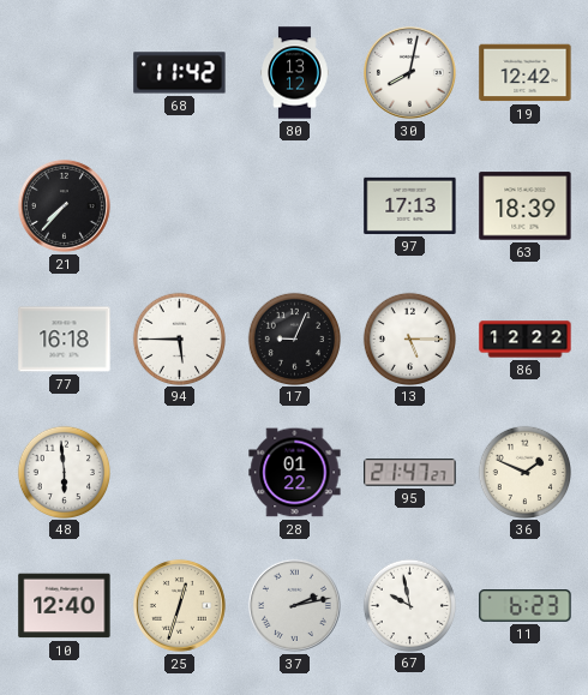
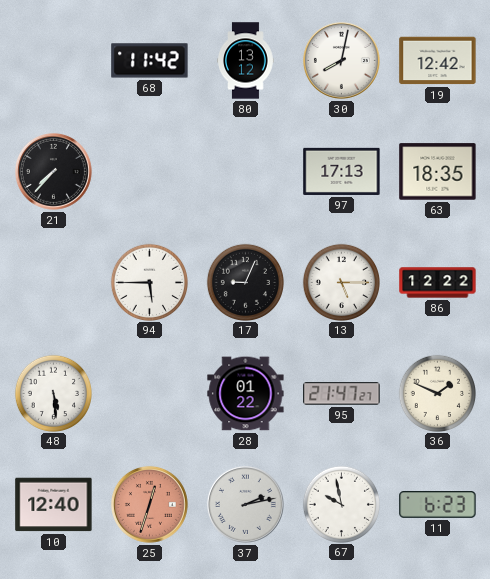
63: 18:39 -> 18:35 (438, 172)
77: 16:18 -> none (65, 340)
48: 5:59 -> 5:29 (53, 393)
25 dial: cream -> salmon (149, 504)
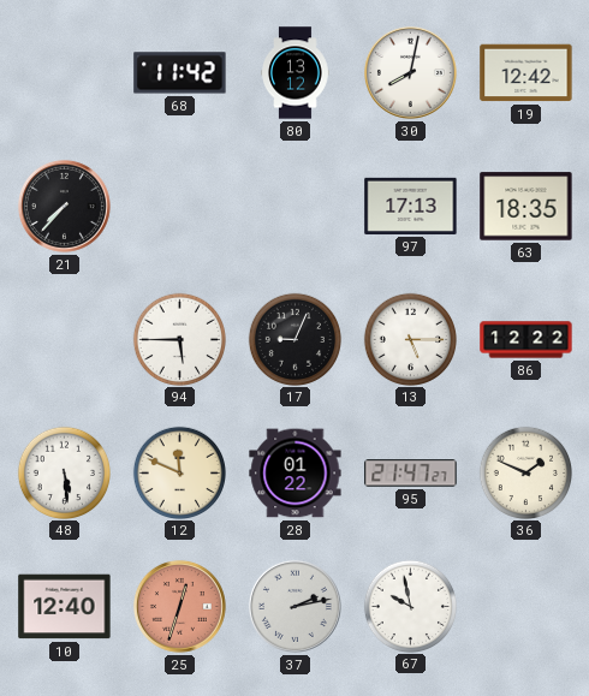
12: none -> 11:49 (179, 472)
11: 6:23 -> none (438, 505)
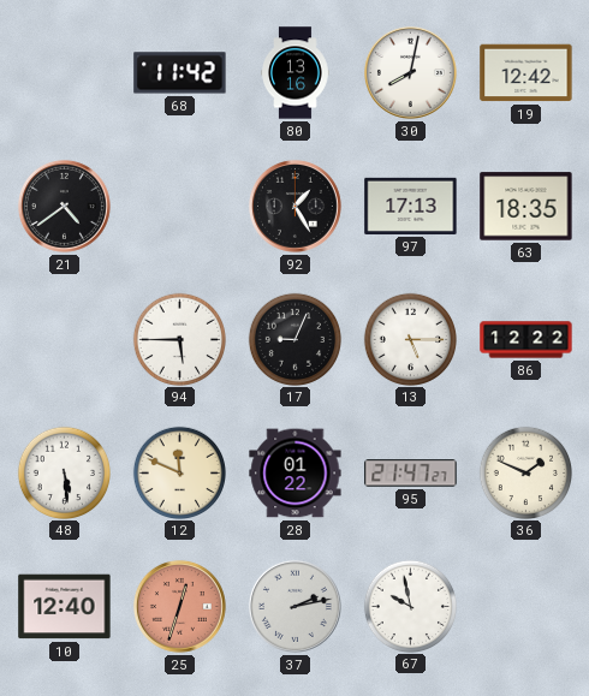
80: 13:12 -> 13:16 (296, 73)
21: 7:37 -> 4:39 (64, 206)
92: none -> 1:25 (294, 206)
